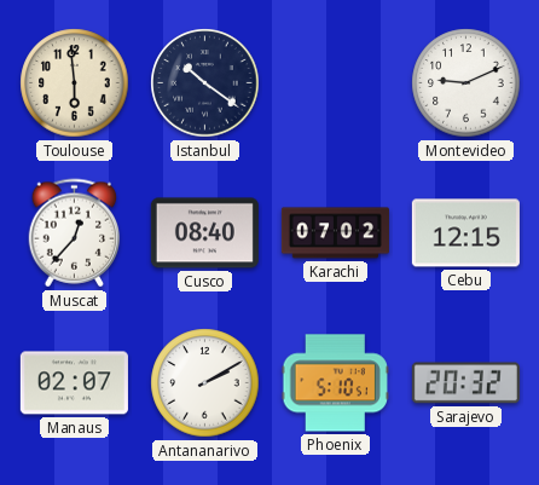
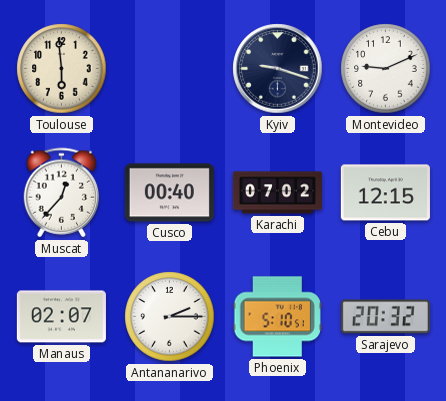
Istanbul: 10:21 -> none (205, 83)
Kyiv: none -> 9:18 (278, 69)
Cusco: 08:40 -> 00:40 (169, 193)
Antananarivo: 2:10 -> 2:15 (170, 317)
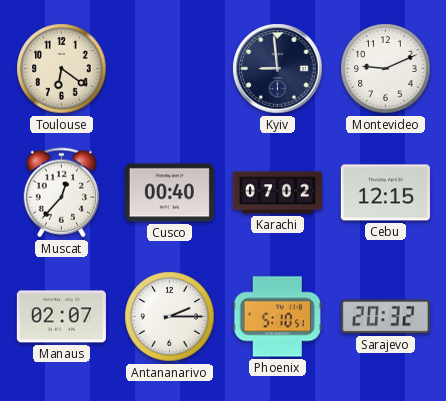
Toulouse: 5:59 -> 6:21 (62, 69)
Kyiv: 9:18 -> 8:59 (278, 69)
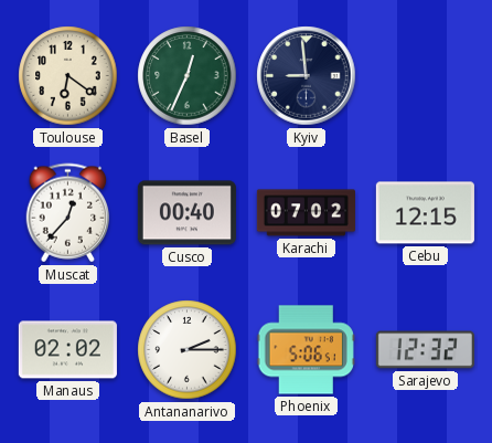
Basel: none -> 12:34 (188, 76)
Montevideo: 9:11 -> none (386, 69)
Manaus: 02:07 -> 02:02 (67, 350)
Phoenix: 5:10 -> 5:06 (306, 350)
Sarajevo: 20:32 -> 12:32 (425, 350)
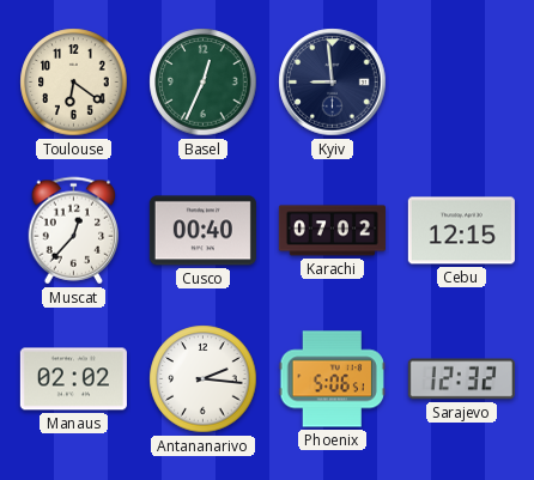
Antananarivo: 2:15 -> 2:16 (204, 379)
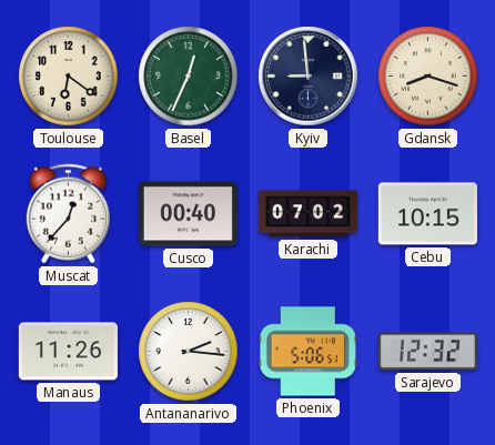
Gdansk: none -> 8:18 (428, 77)
Cebu: 12:15 -> 10:15 (427, 214)
Manaus: 02:02 -> 11:26 (68, 352)
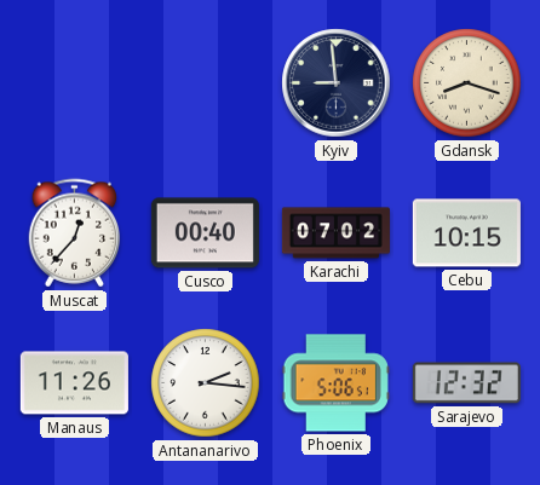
Toulouse: 6:21 -> none (69, 77)
Basel: 12:34 -> none (189, 77)
